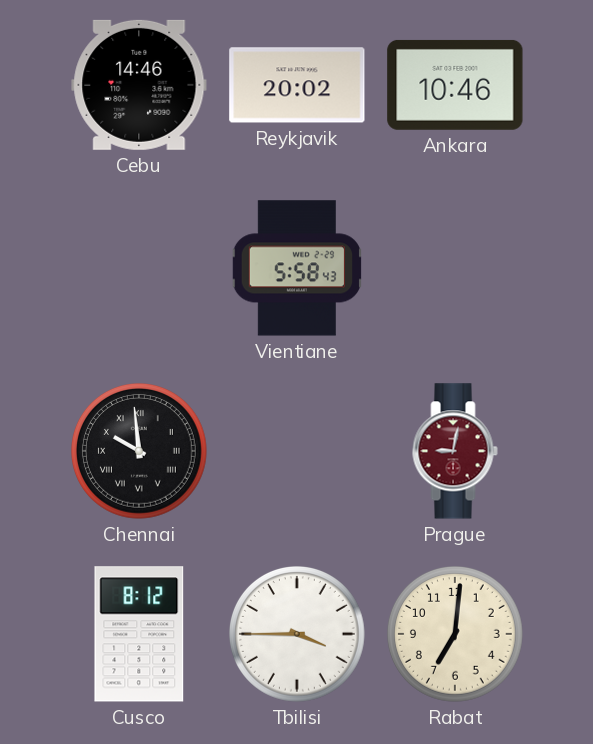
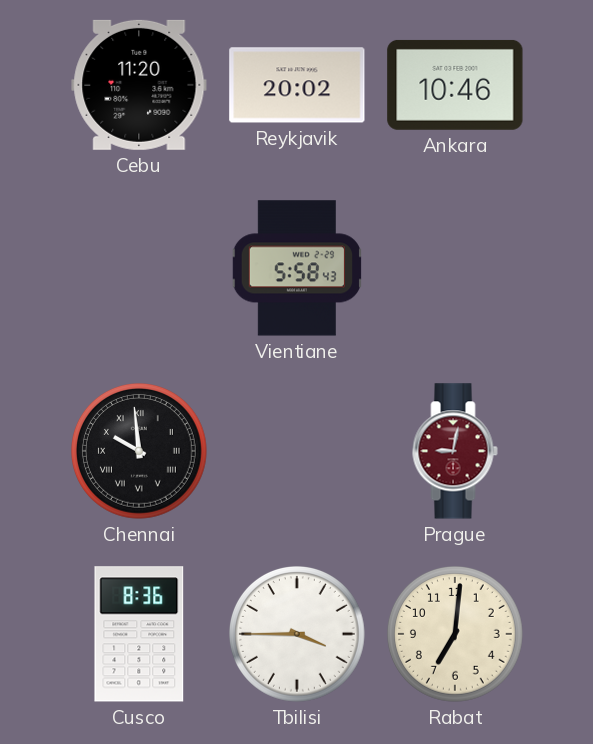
Cebu: 14:46 -> 11:20 (139, 85)
Cusco: 8:12 -> 8:36 (139, 634)
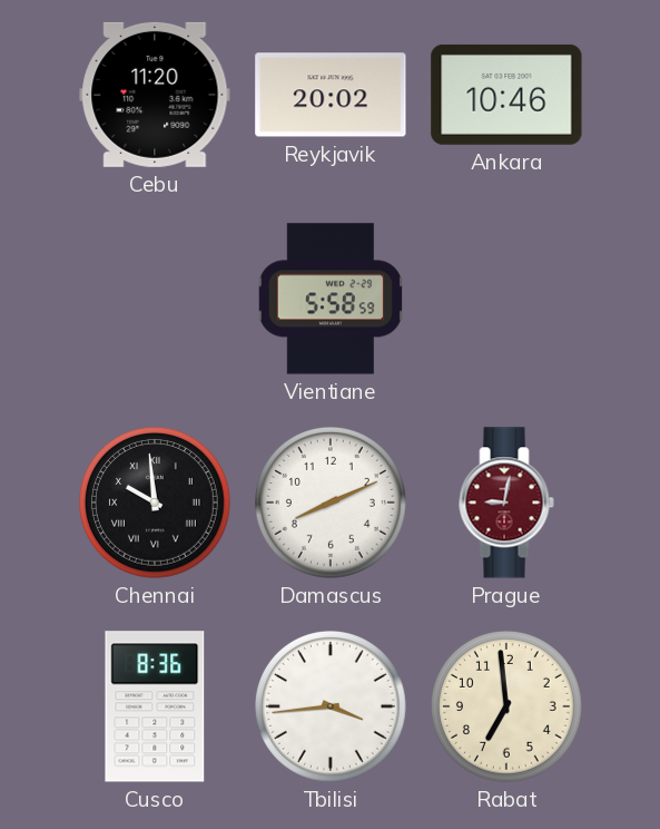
Vientiane: 5:58:43 -> 5:58:59 (331, 299)
Damascus: none -> 8:11 (332, 504)
Tbilisi: 3:45 -> 3:44 (332, 708)
Rabat: 7:01 -> 6:59 (508, 708)
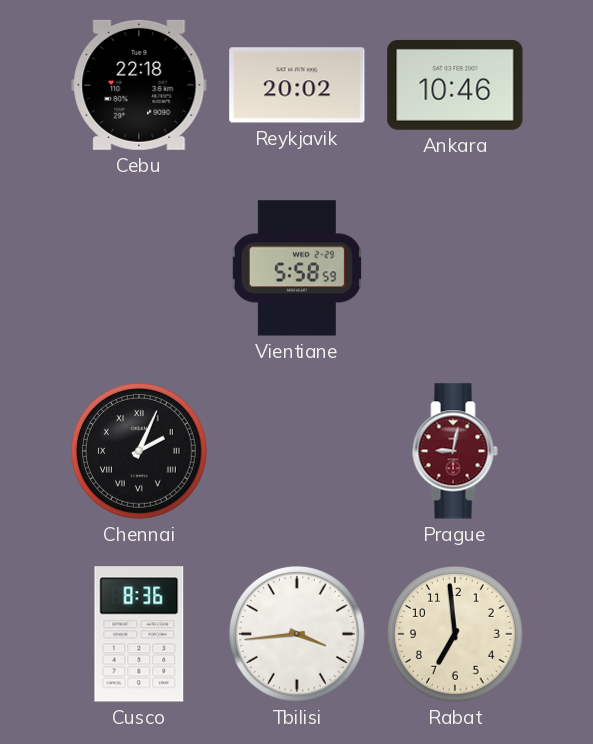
Cebu: 11:20 -> 22:18 (139, 85)
Chennai: 9:59 -> 2:04 (140, 452)
Damascus: 8:11 -> none (332, 504)
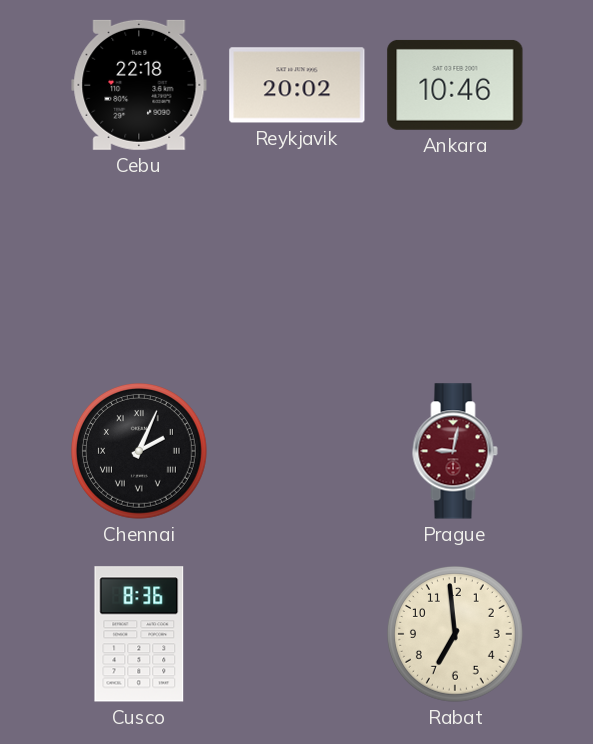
Vientiane: 5:58 -> none (297, 268)
Tbilisi: 3:44 -> none (298, 635)
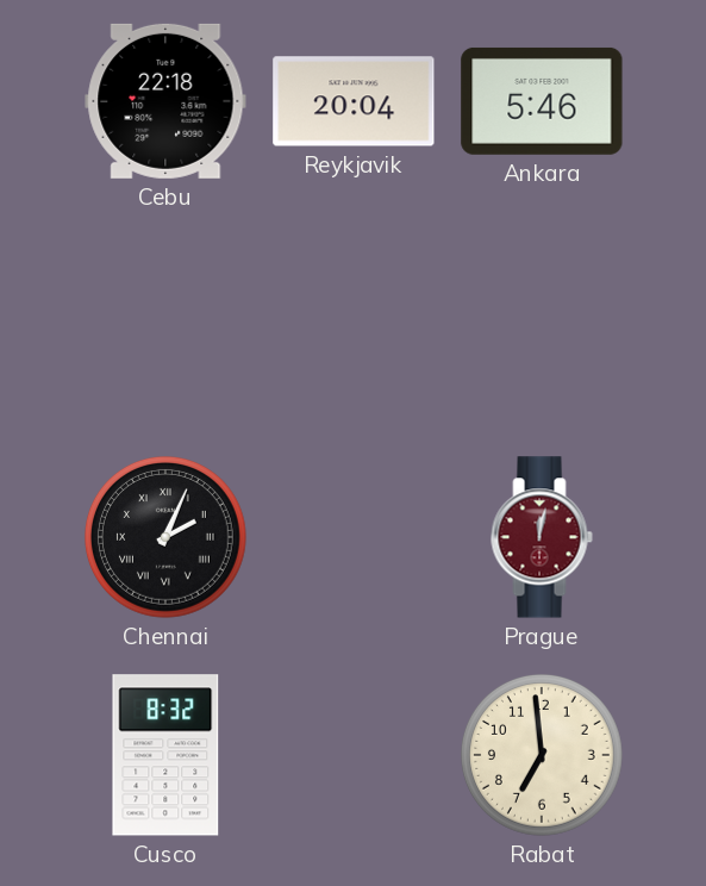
Reykjavik: 20:02 -> 20:04 (354, 101)
Ankara: 10:46 -> 5:46 (542, 101)
Prague: 9:02 -> 12:02 (542, 537)
Cusco: 8:36 -> 8:32 (165, 755)
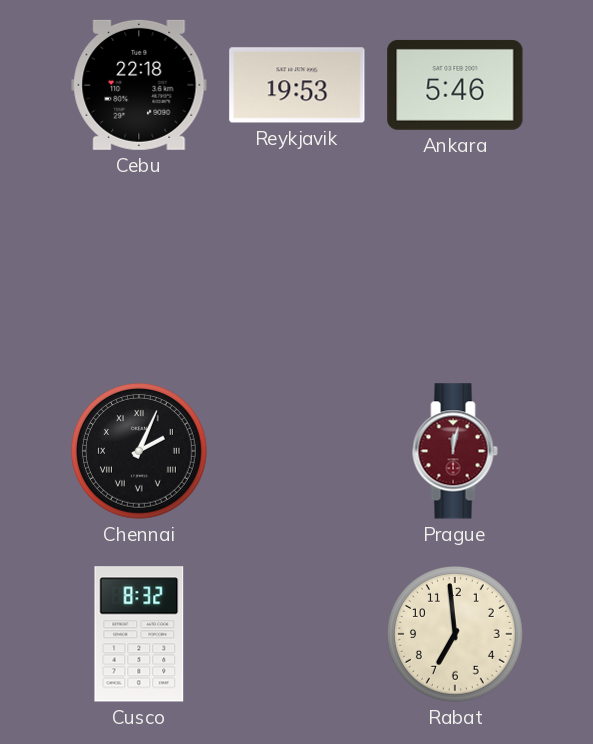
Reykjavik: 20:04 -> 19:53 (297, 85)
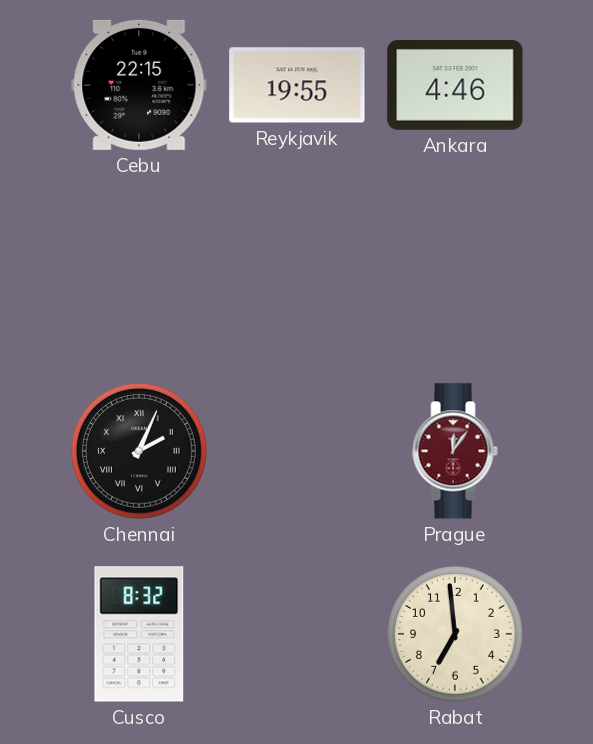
Cebu: 22:18 -> 22:15 (139, 85)
Reykjavik: 19:53 -> 19:55 (297, 85)
Ankara: 5:46 -> 4:46 (455, 85)
Prague: 12:02 -> 12:06 (455, 451)
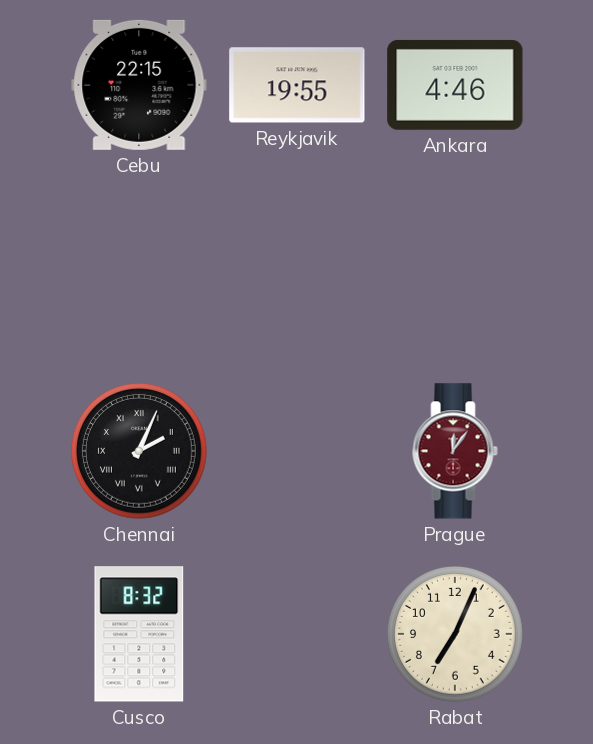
Rabat: 6:59 -> 7:04 (456, 635)
